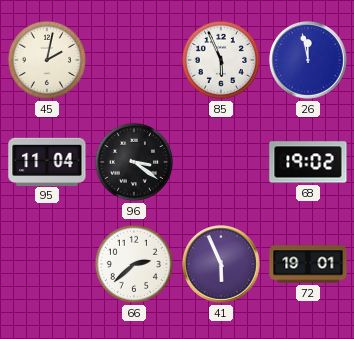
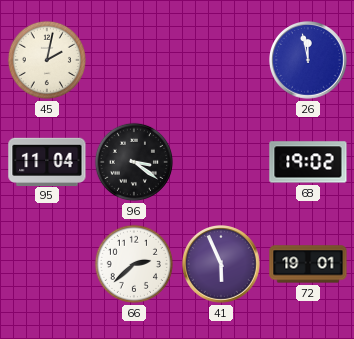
85: 5:56 -> none (221, 60)
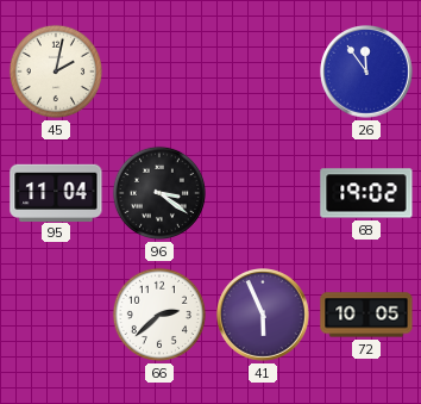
26: 11:58 -> 11:54 (367, 73)
72: 19:01 -> 10:05 (366, 315)
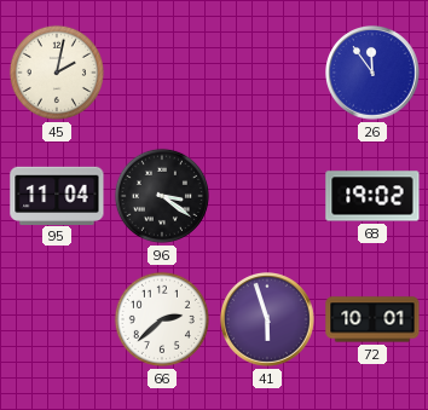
41: 5:56 -> 5:57 (268, 321)
72: 10:05 -> 10:01 (372, 319)
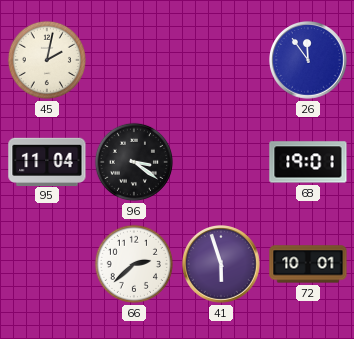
68: 19:02 -> 19:01 (308, 162)
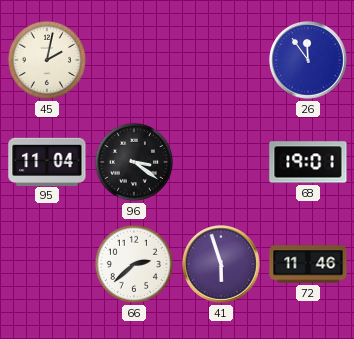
72: 10:01 -> 11:46 (308, 264)
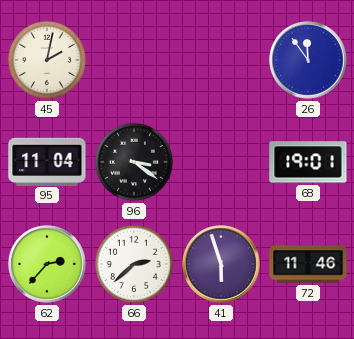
62: none -> 2:37 (48, 265)
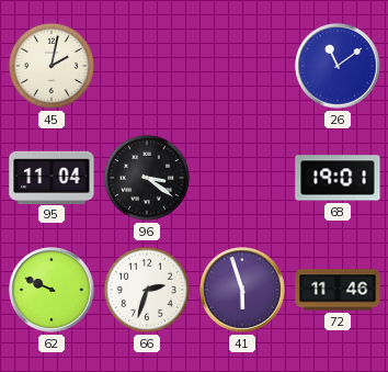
26: 11:54 -> 11:09 (339, 67)
62: 2:37 -> 9:49 (53, 291)
66: 2:38 -> 2:33 (147, 290)
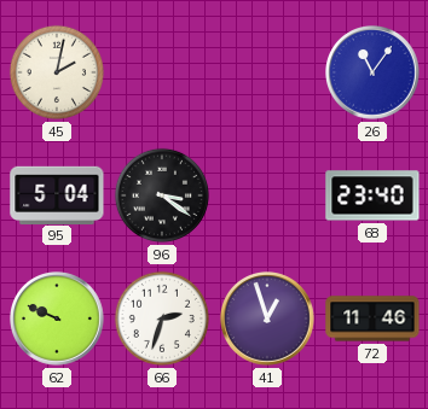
26: 11:09 -> 11:06 (374, 74)
95: 11:04 -> 5:04 (57, 194)
68: 19:01 -> 23:40 (372, 195)
41: 5:57 -> 12:57 (268, 320)
